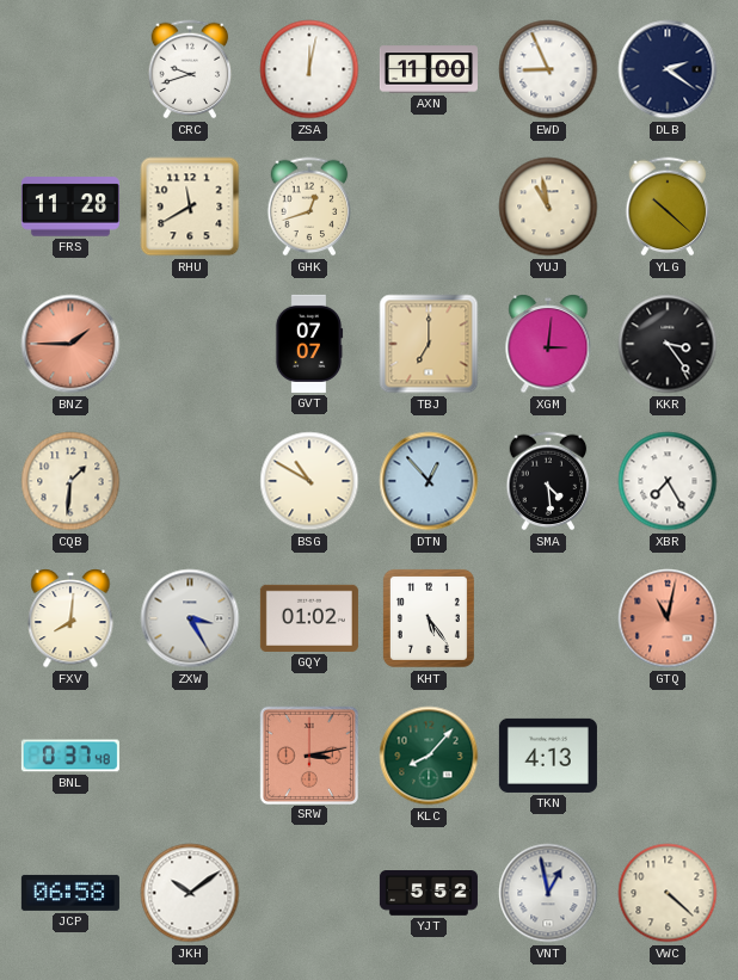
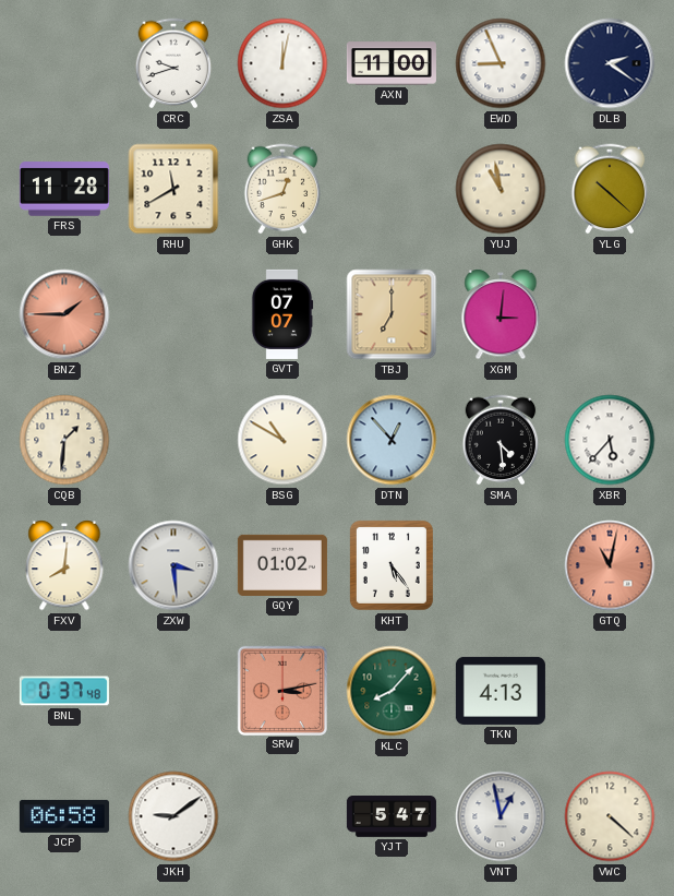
KKR: 3:24 -> none (668, 344)
XBR: 7:25 -> 5:37 (610, 440)
ZXW: 3:25 -> 3:29 (173, 565)
JKH: 10:09 -> 9:09 (173, 816)
YJT: 5:52 -> 5:47 (392, 817)
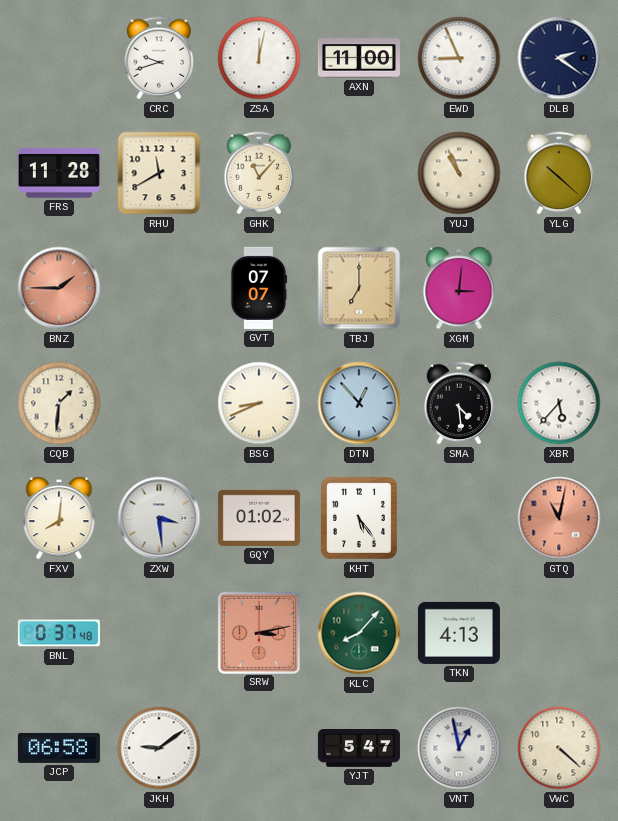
GHK: 12:42 -> 11:07 (259, 173)
YUJ: 10:58 -> 10:56 (459, 173)
BSG: 10:50 -> 8:41 (259, 403)
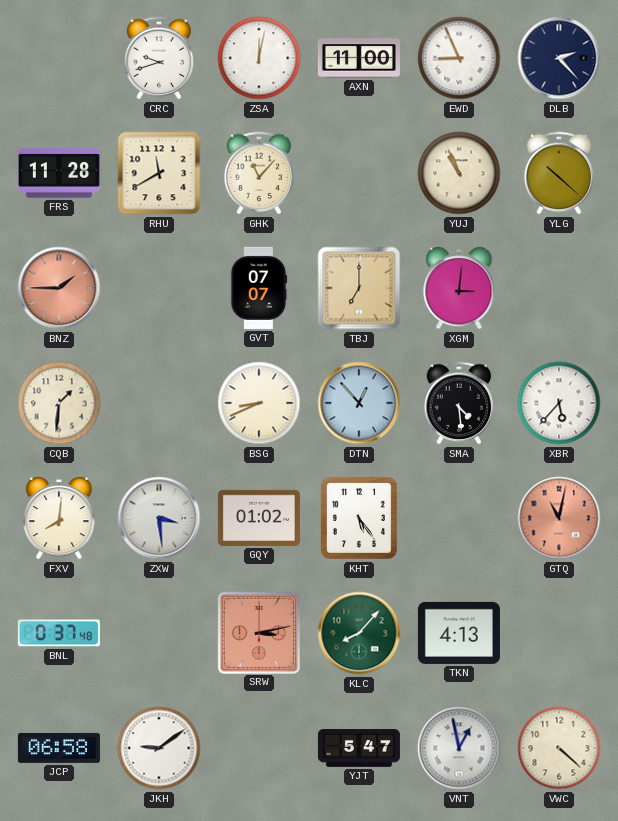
DLB: 2:21 -> 2:23 (559, 58)
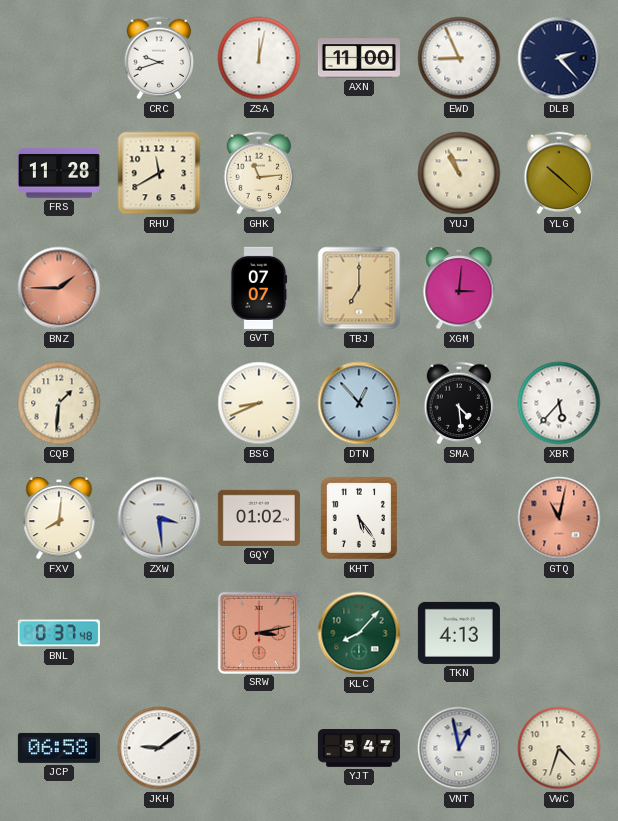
GHK: 11:07 -> 11:14 (259, 173)
VWC: 4:22 -> 4:33 (559, 748)
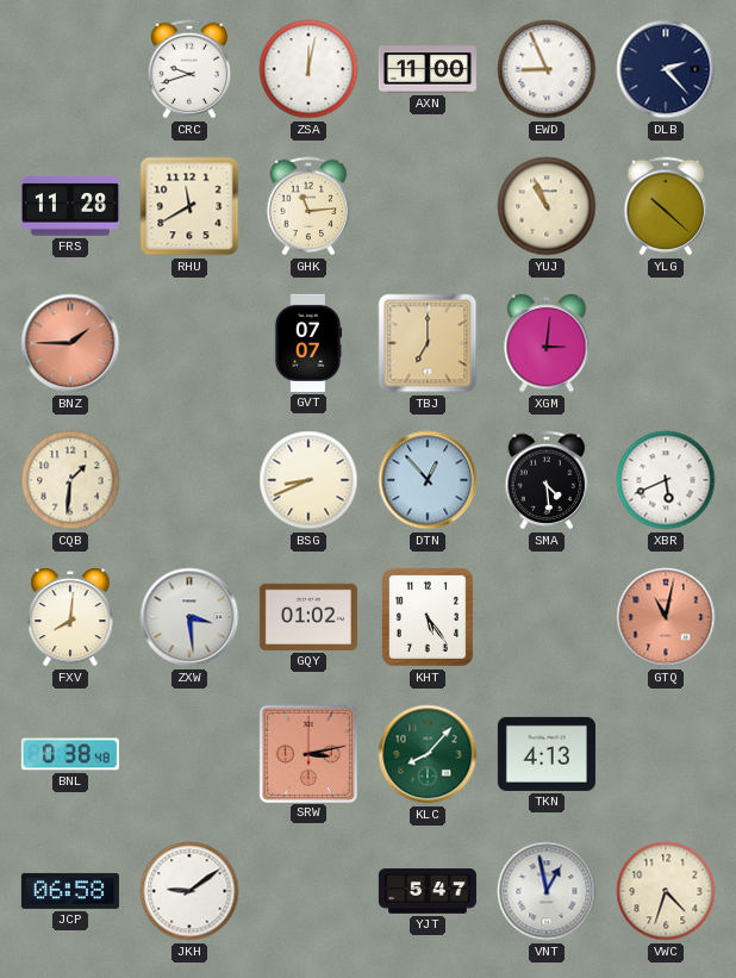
XBR: 5:37 -> 5:41 (666, 480)
BNL: 0:37 -> 0:38 (70, 754)
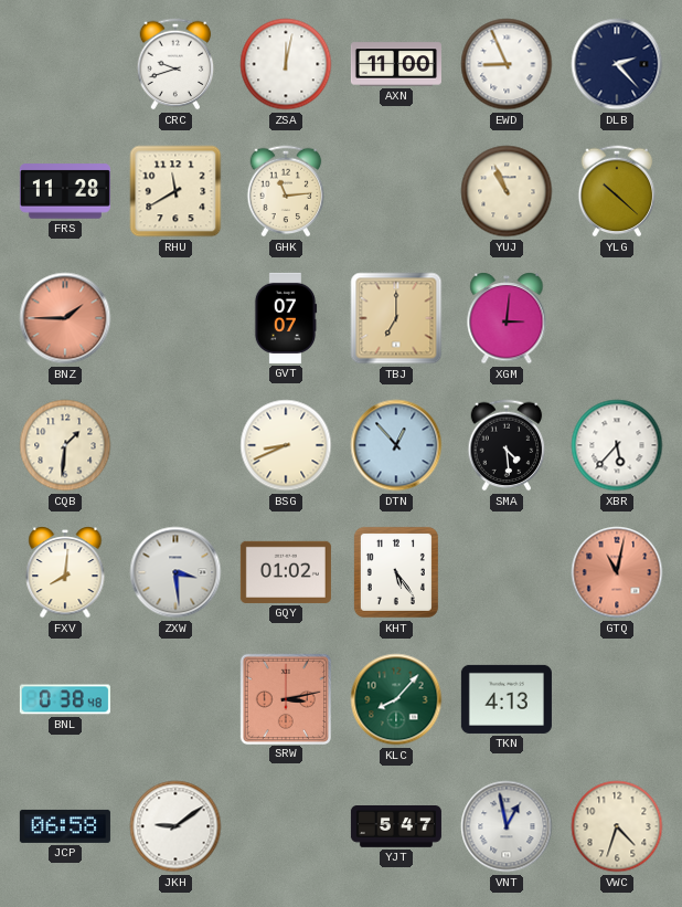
XBR: 5:41 -> 5:37 (617, 445)
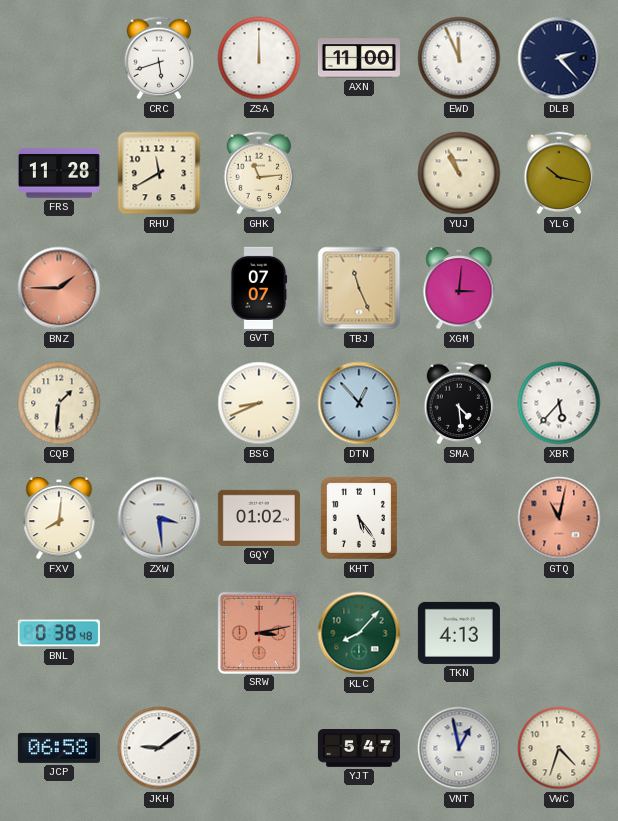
CRC: 9:42 -> 5:42 (159, 58)
ZSA: 12:02 -> 12:00 (259, 58)
EWD: 8:56 -> 11:56 (459, 58)
YLG: 10:22 -> 10:17 (559, 173)
TBJ: 7:00 -> 11:26 (359, 288)
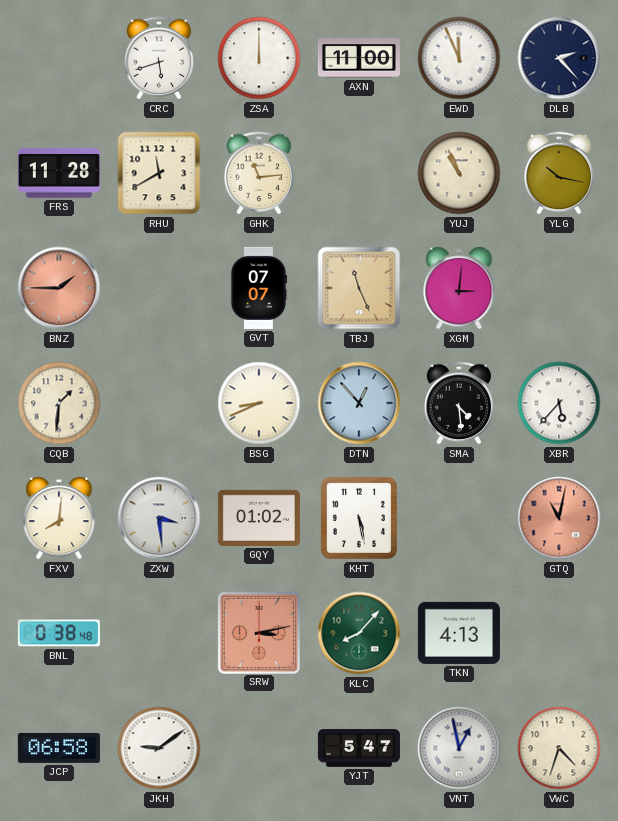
KHT: 5:24 -> 5:28 (359, 518)
